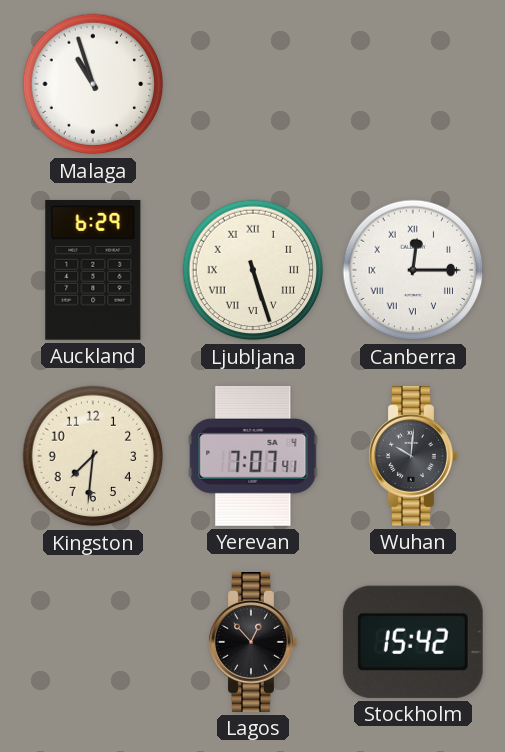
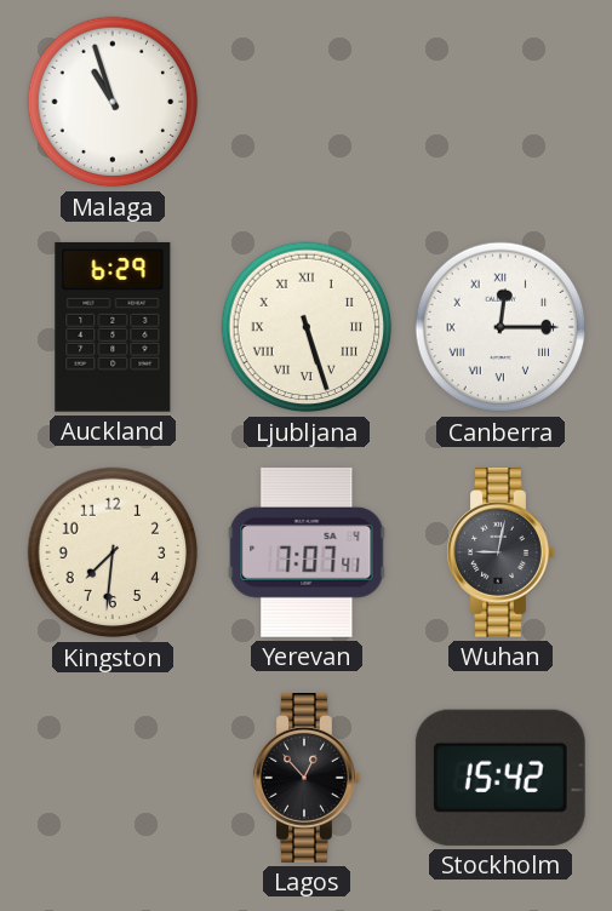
Wuhan: 10:01 -> 9:02 (501, 554)
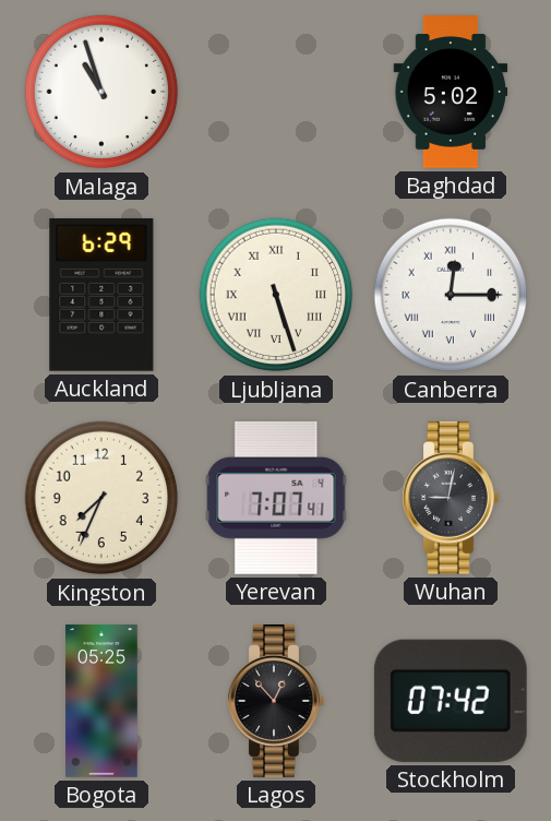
Baghdad: none -> 5:02 (451, 92)
Kingston: 7:31 -> 7:34 (101, 498)
Bogota: none -> 05:25 (101, 701)
Stockholm: 15:42 -> 07:42 (451, 701)
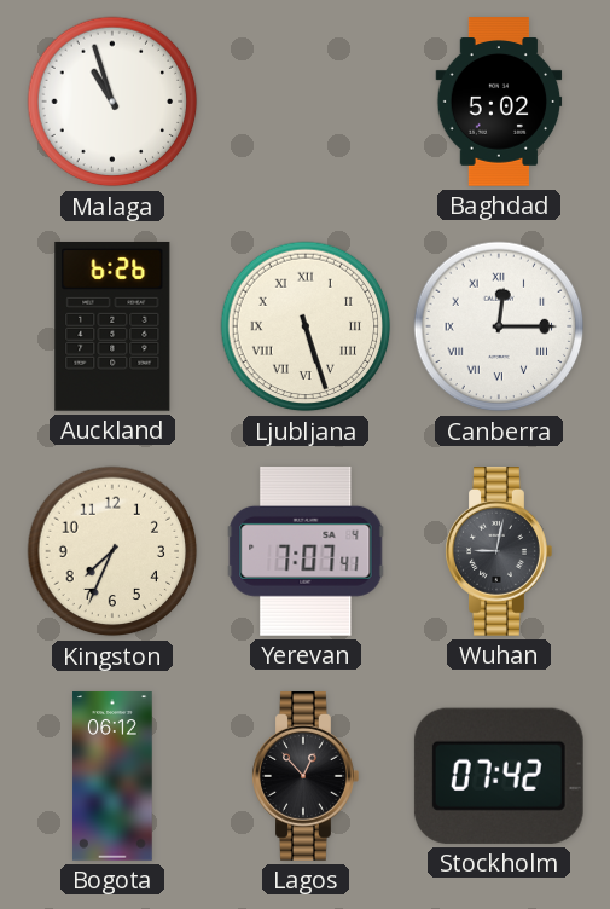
Auckland: 6:29 -> 6:26 (112, 326)
Bogota: 05:25 -> 06:12 (112, 776)
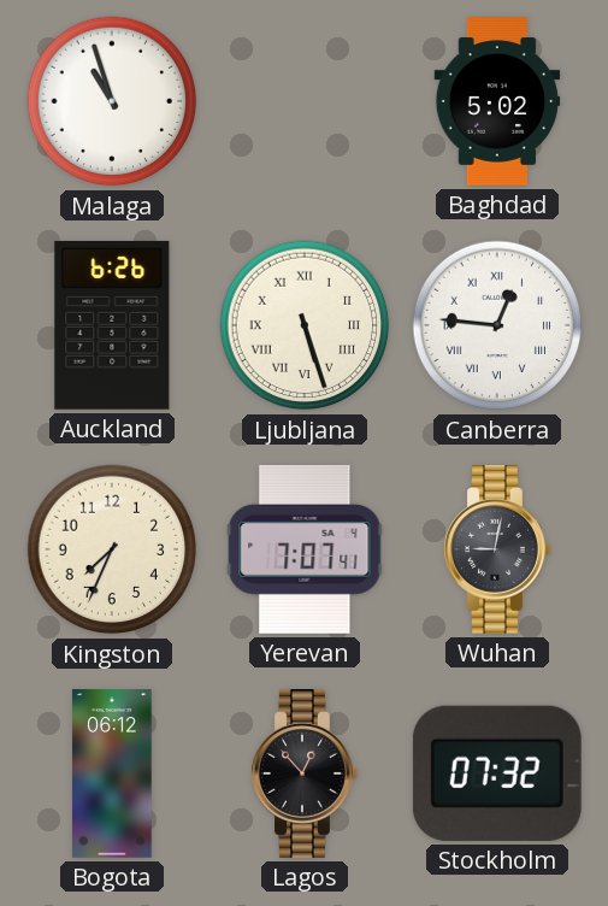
Canberra: 12:15 -> 12:46 (497, 325)
Stockholm: 07:42 -> 07:32 (497, 773)
